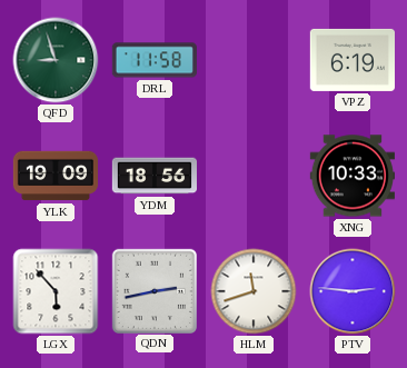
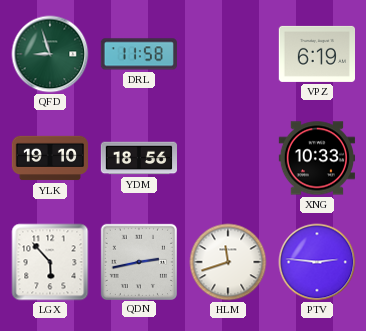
YLK: 19:09 -> 19:10 (50, 158)
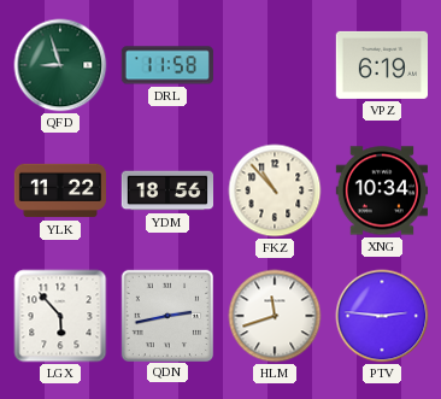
YLK: 19:10 -> 11:22 (60, 190)
FKZ: none -> 10:53 (275, 190)
XNG: 10:33 -> 10:34 (381, 190)
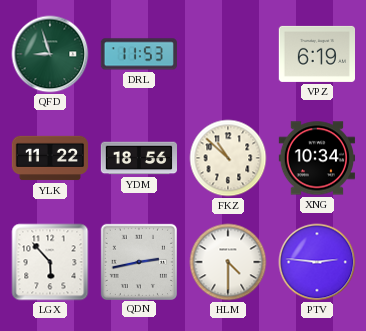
DRL: 11:58 -> 11:53 (139, 54)
FKZ: 10:53 -> 10:52 (228, 158)
HLM: 11:42 -> 4:30 (228, 262)
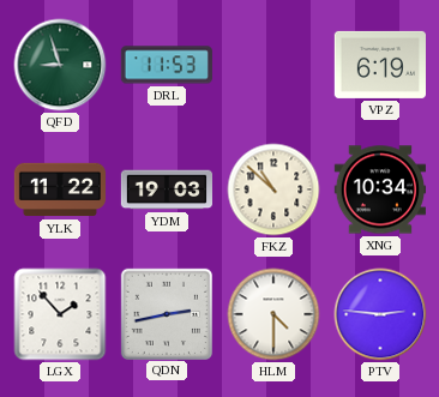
YDM: 18:56 -> 19:03 (167, 190)
LGX: 5:53 -> 1:53 (60, 314)
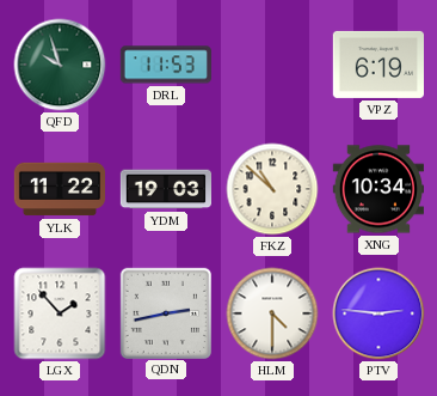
QFD: 8:57 -> 9:57 (60, 65)
